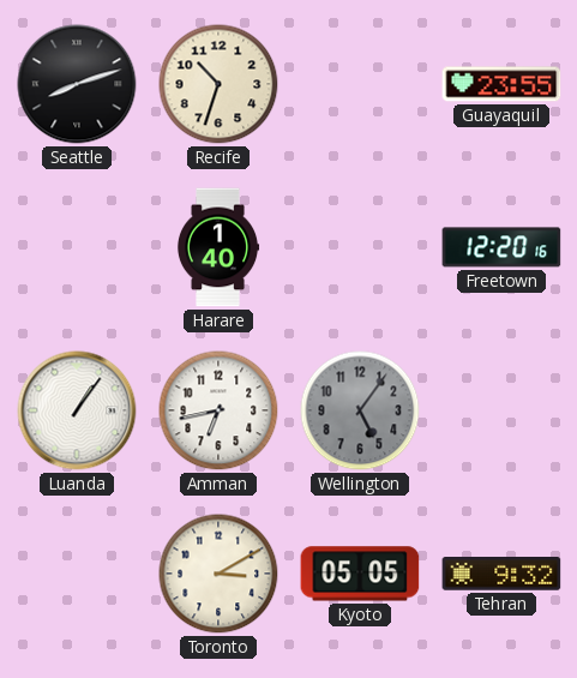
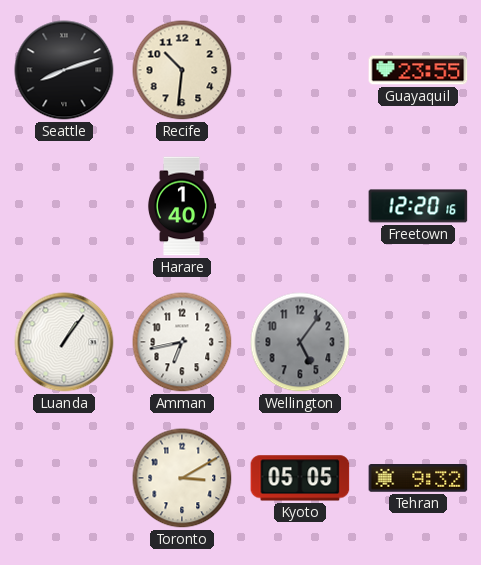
Recife: 10:33 -> 10:31 (182, 70)
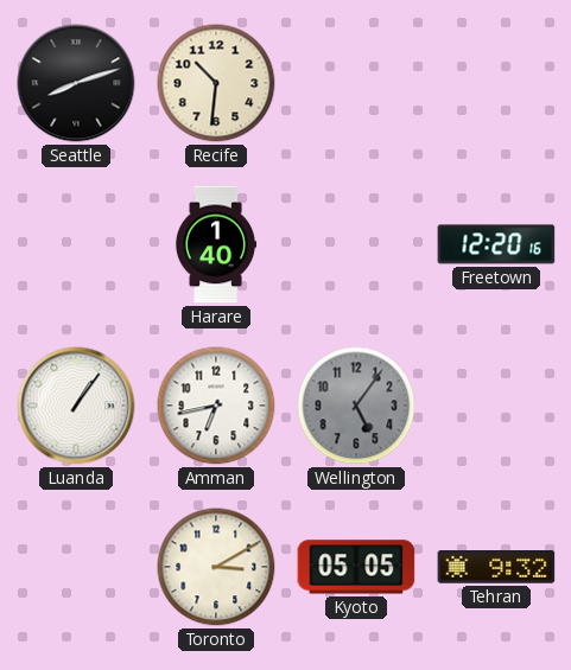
Guayaquil: 23:55 -> none (418, 70)
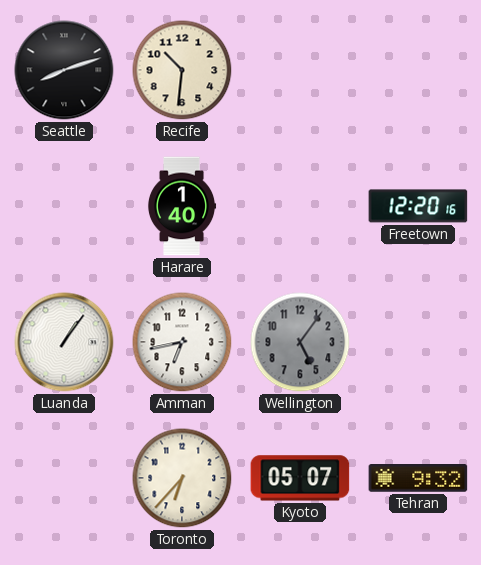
Toronto: 3:10 -> 6:37 (182, 478)
Kyoto: 05:05 -> 05:07 (300, 478)
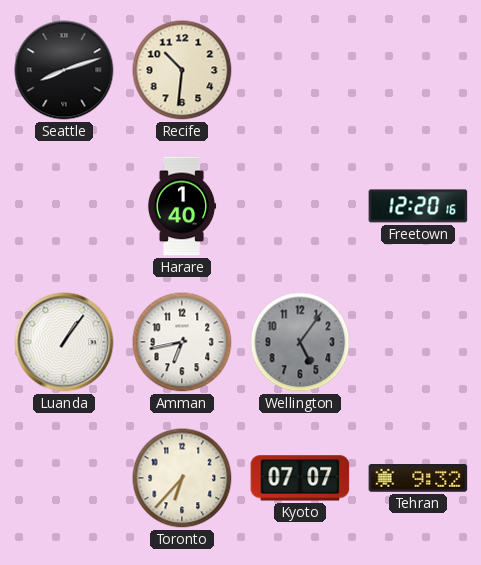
Kyoto: 05:07 -> 07:07 (300, 478)
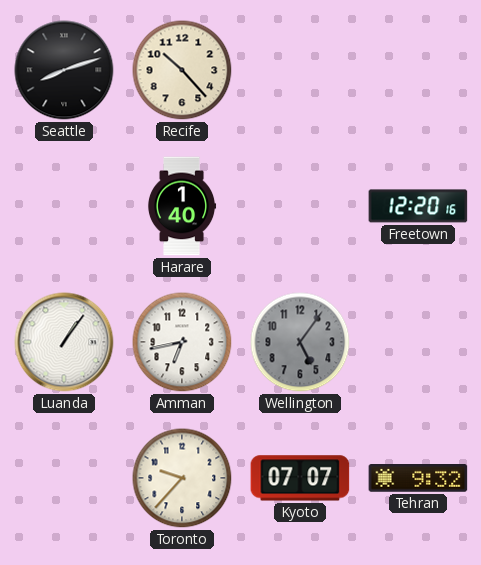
Recife: 10:31 -> 10:23 (182, 70)
Toronto: 6:37 -> 9:37 (182, 478)
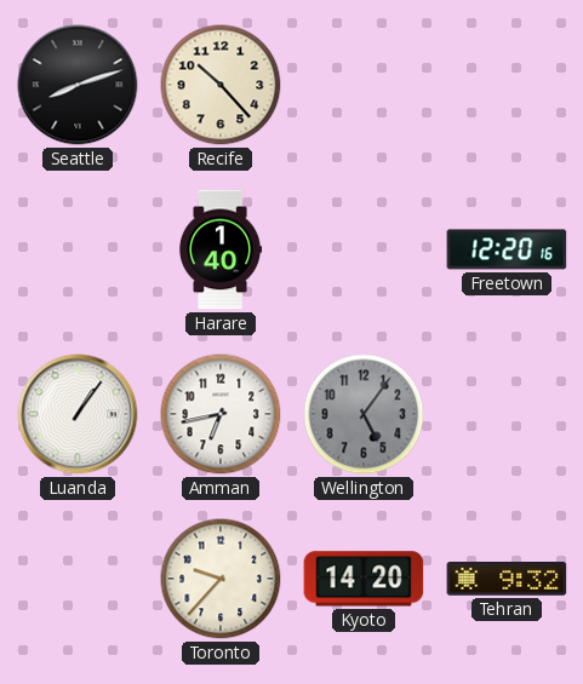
Kyoto: 07:07 -> 14:20 (364, 579)
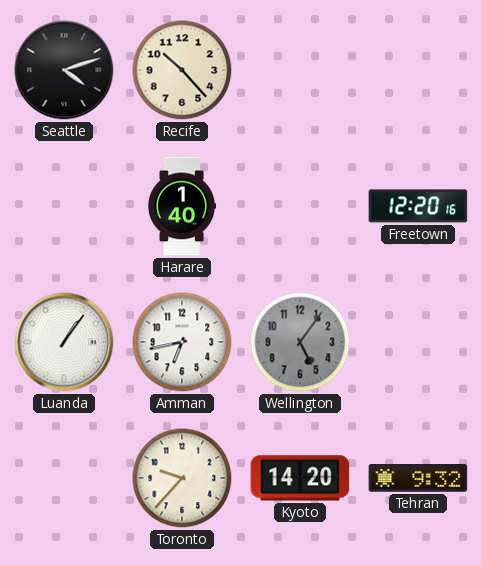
Seattle: 8:12 -> 4:12 (64, 70)
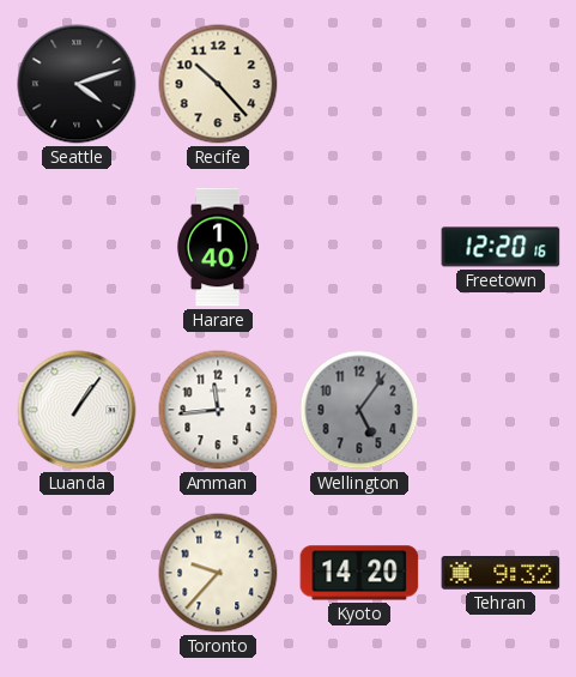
Amman: 6:43 -> 11:44 (218, 410)
